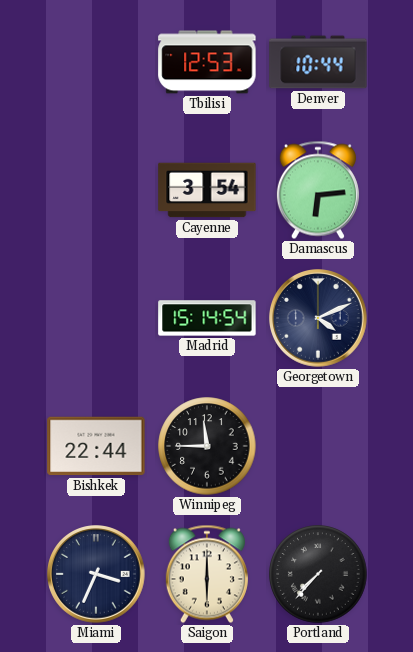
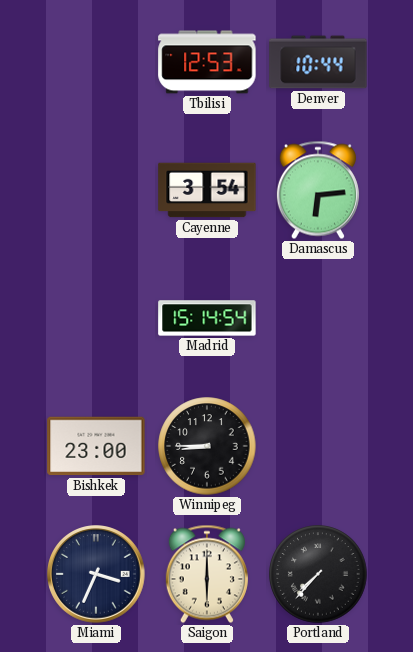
Georgetown: 4:11 -> none (319, 319)
Bishkek: 22:44 -> 23:00 (96, 446)
Winnipeg: 11:45 -> 8:45 (207, 446)
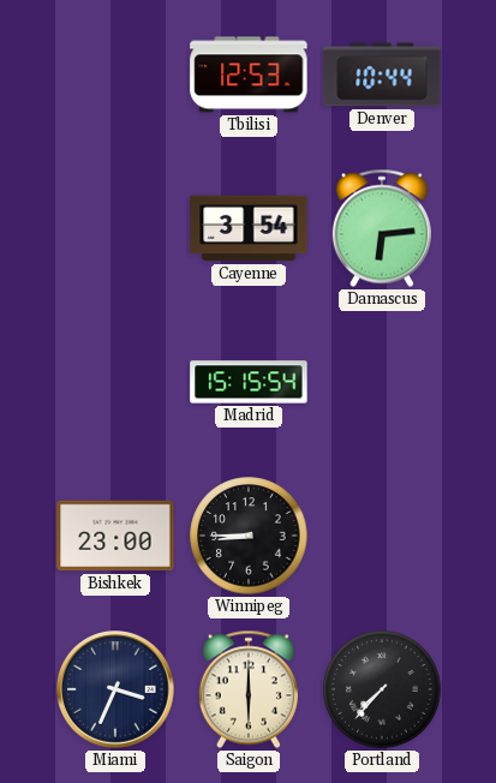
Madrid: 15:14 -> 15:15 (249, 382)
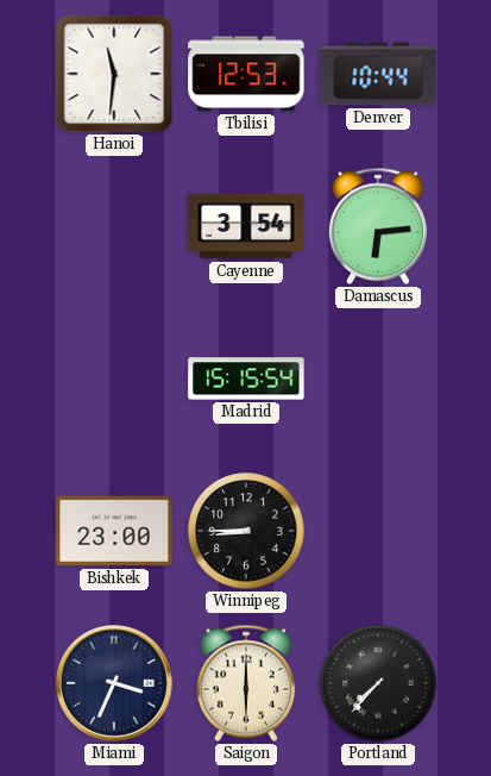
Hanoi: none -> 11:31 (114, 74)
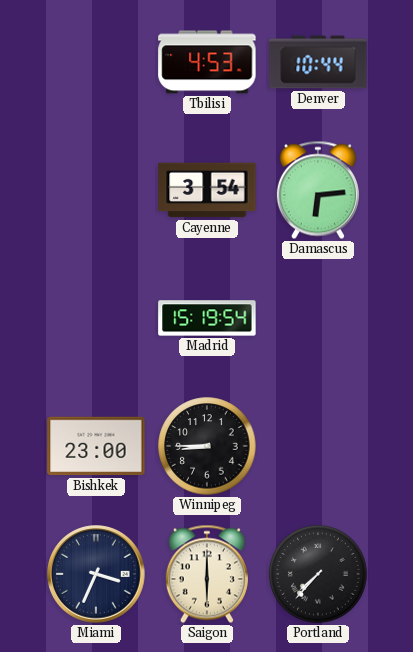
Hanoi: 11:31 -> none (114, 74)
Tbilisi: 12:53 -> 4:53 (207, 62)
Madrid: 15:15 -> 15:19 (207, 318)
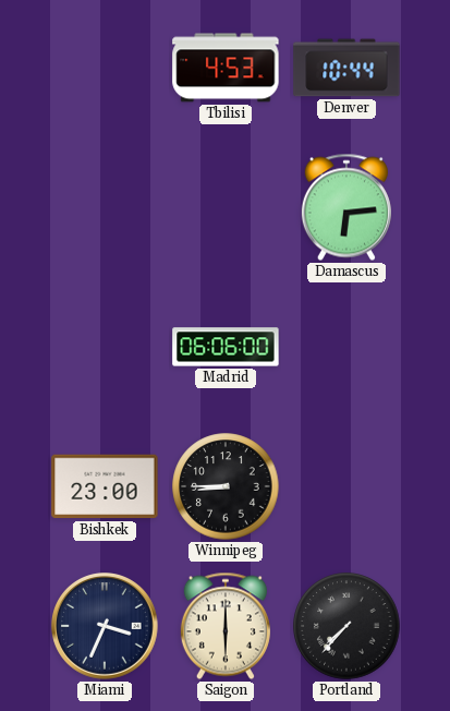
Cayenne: 3:54 -> none (207, 190)
Madrid: 15:19 -> 06:06 (226, 347)
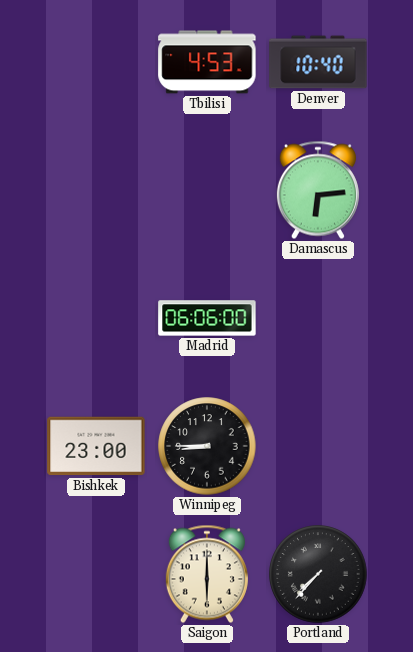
Denver: 10:44 -> 10:40 (318, 62)
Miami: 3:34 -> none (106, 627)
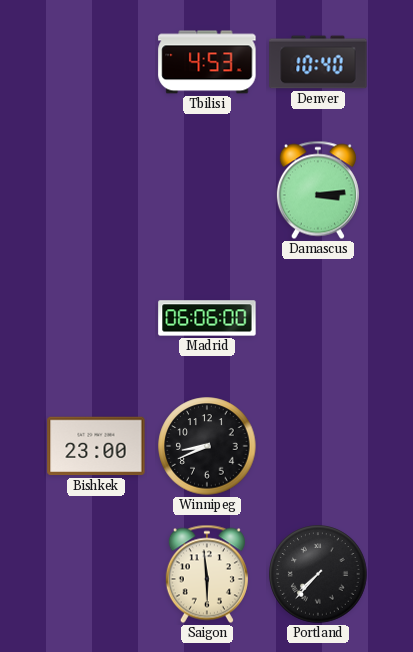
Damascus: 6:14 -> 3:14 (318, 190)
Winnipeg: 8:45 -> 8:41 (207, 446)
Saigon: 6:00 -> 5:59 (207, 574)
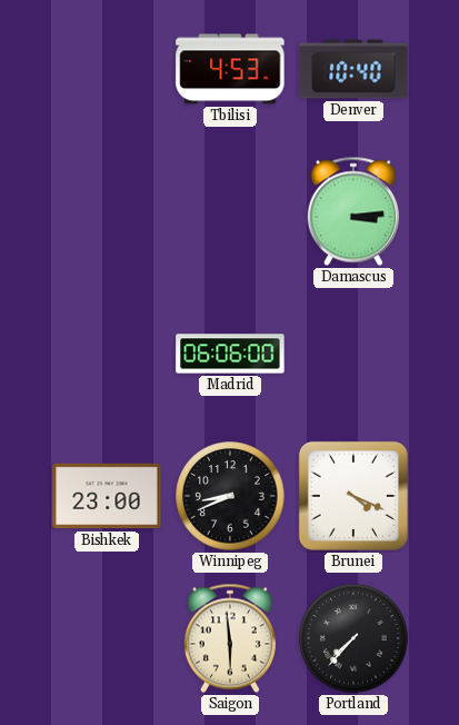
Brunei: none -> 4:19 (353, 496)
